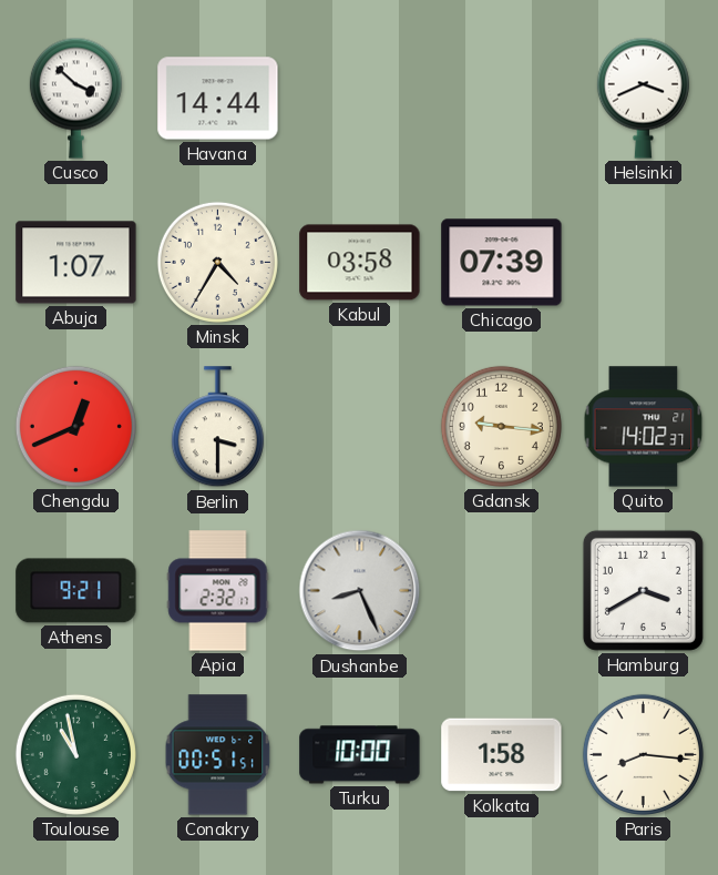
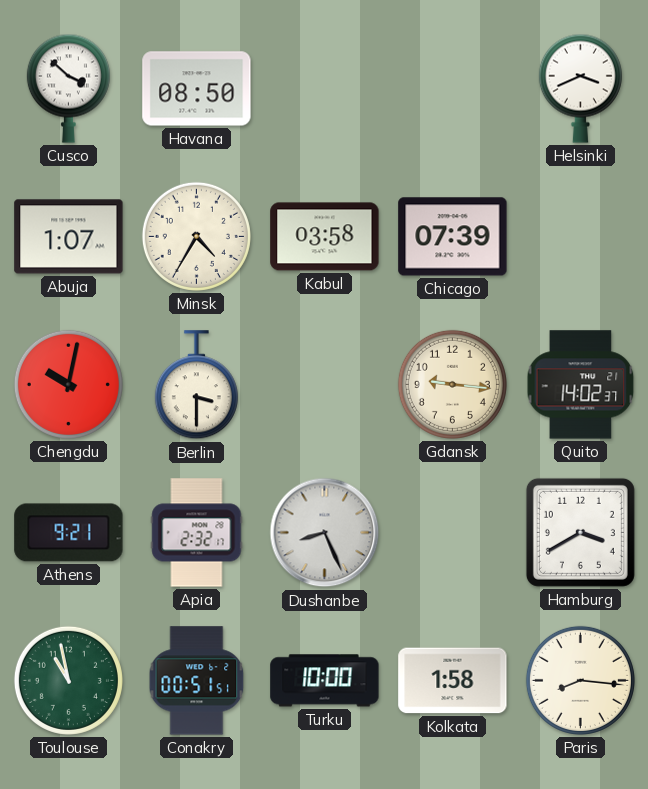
Havana: 14:44 -> 08:50 (197, 89)
Chengdu: 12:41 -> 10:02 (68, 384)
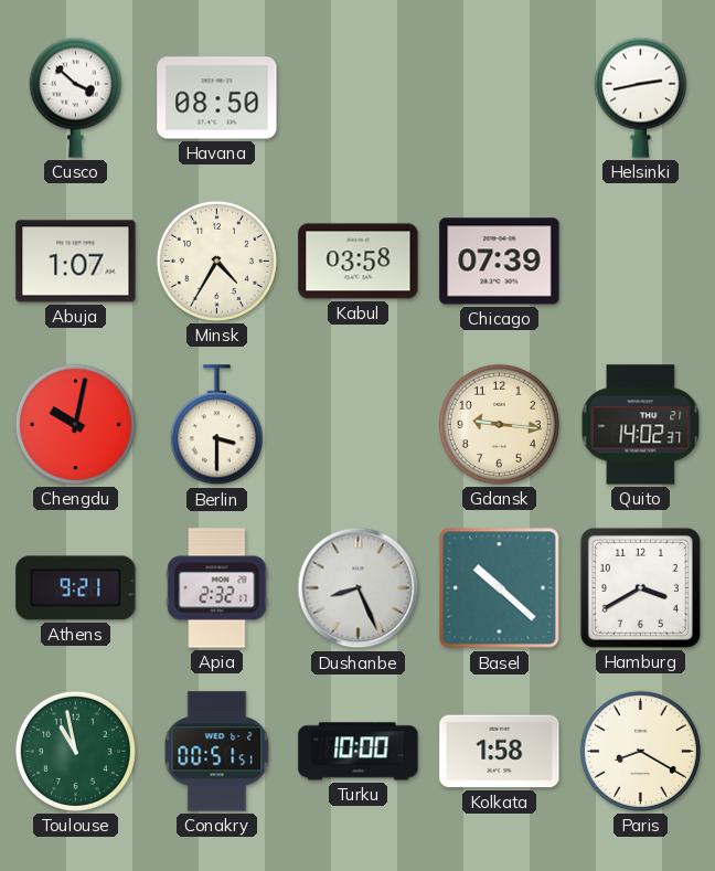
Helsinki: 3:41 -> 2:43 (640, 97)
Basel: none -> 10:22 (500, 588)
Paris: 8:16 -> 8:20 (640, 751)
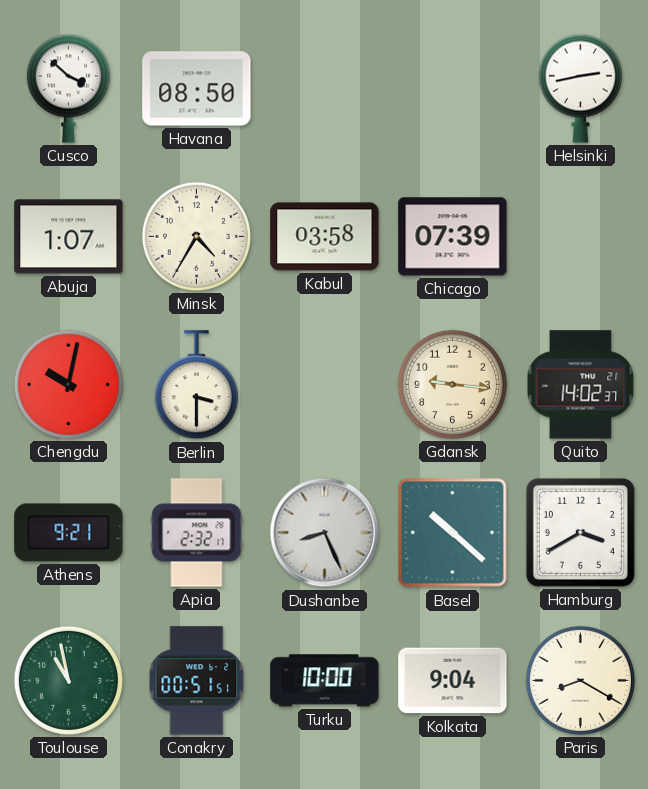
Kolkata: 1:58 -> 9:04 (453, 681)
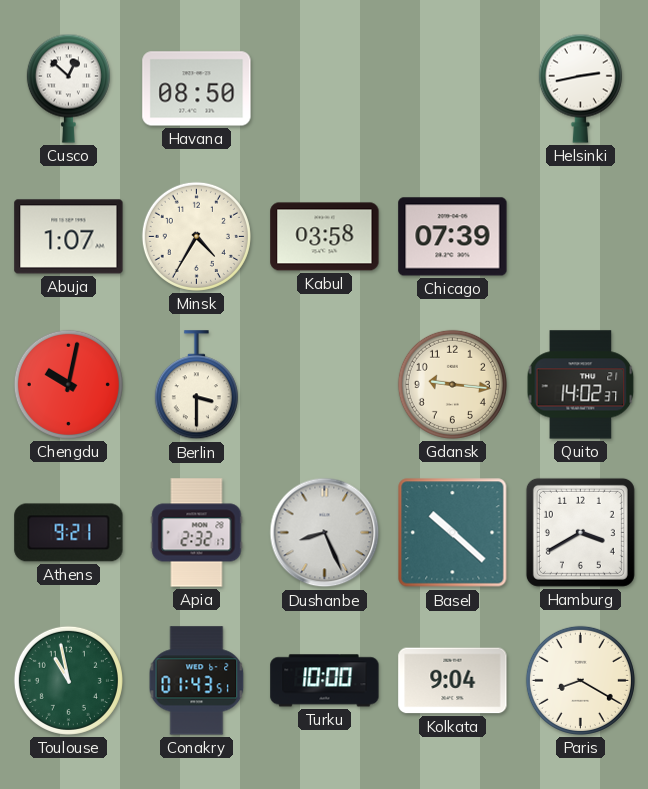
Cusco: 3:52 -> 12:52 (68, 88)
Conakry: 00:51 -> 01:43 (197, 681)
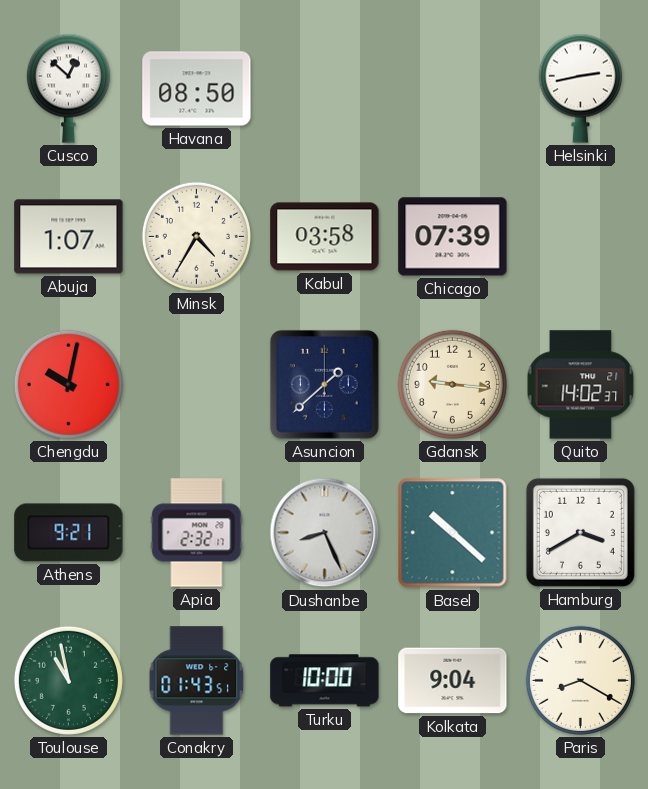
Berlin: 3:30 -> none (196, 385)
Asuncion: none -> 1:38 (324, 384)
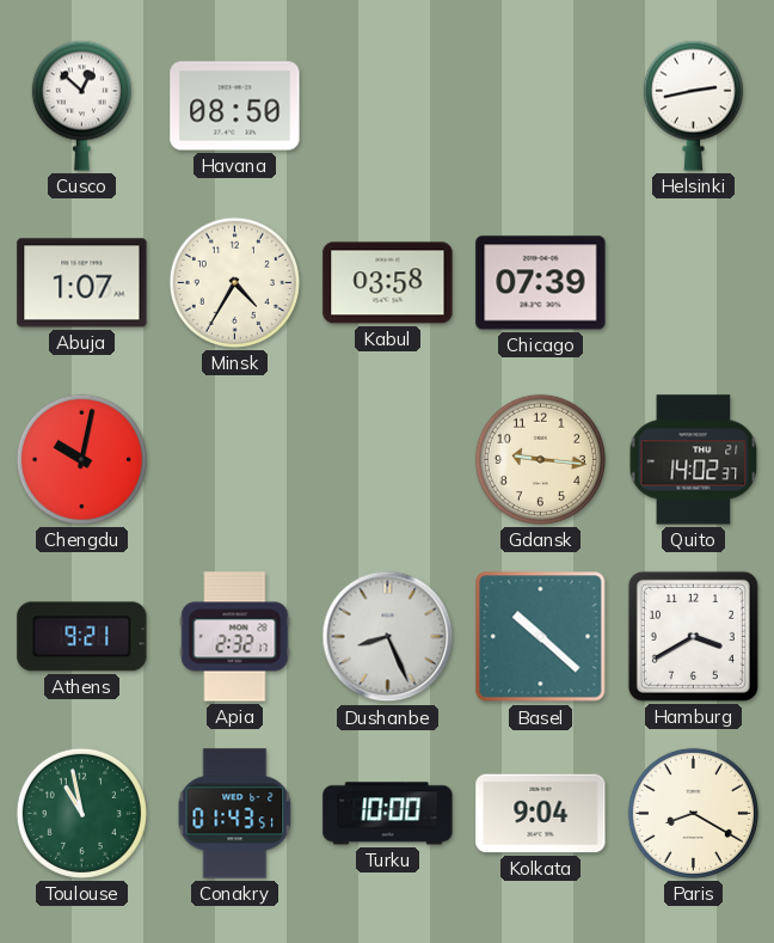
Asuncion: 1:38 -> none (324, 384)
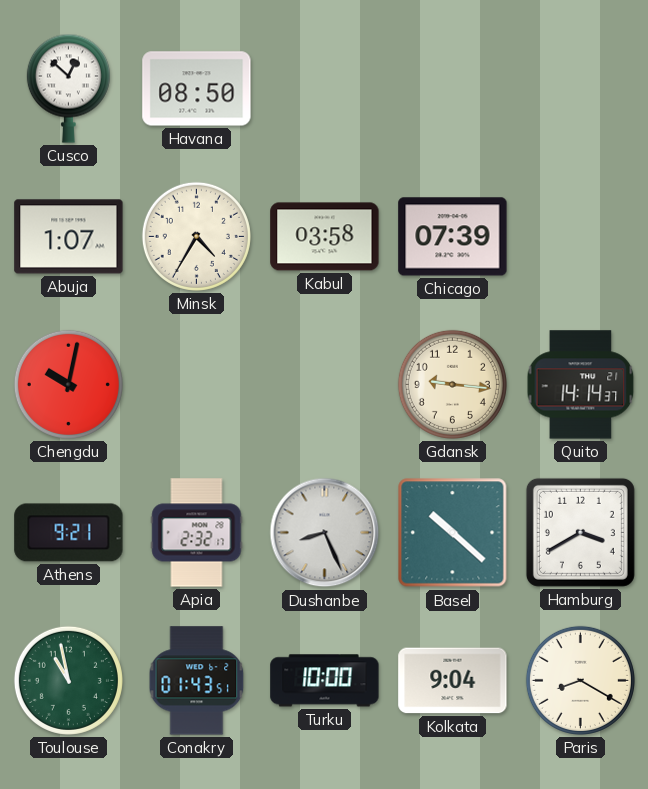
Helsinki: 2:43 -> none (693, 105)
Quito: 14:02 -> 14:14 (581, 385)
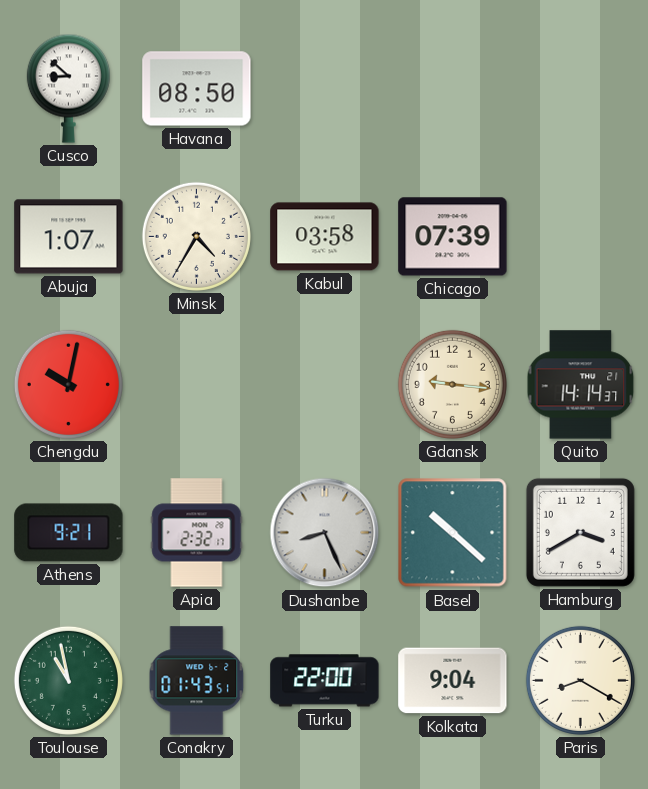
Cusco: 12:52 -> 8:52 (68, 88)
Turku: 10:00 -> 22:00 (325, 681)
